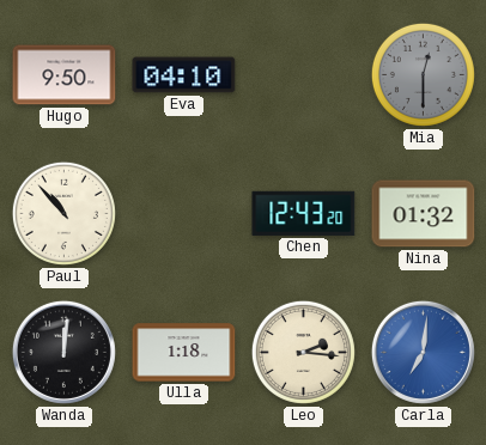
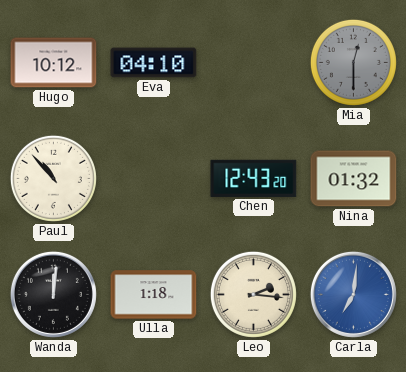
Hugo: 9:50 -> 10:12 (54, 63)
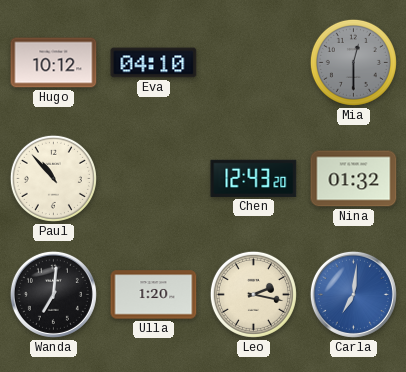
Wanda: 12:01 -> 7:01 (53, 294)
Ulla: 1:18 -> 1:20 (154, 295)
Leo: 2:16 -> 2:17 (253, 294)
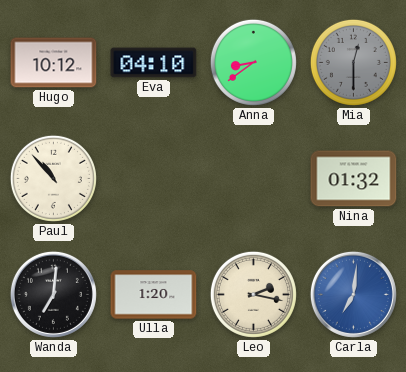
Anna: none -> 8:39 (253, 62)
Chen: 12:43 -> none (254, 178)
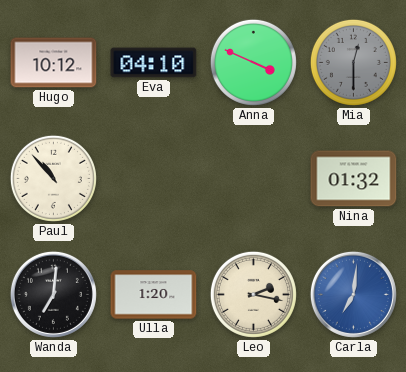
Anna: 8:39 -> 3:49 (253, 62)
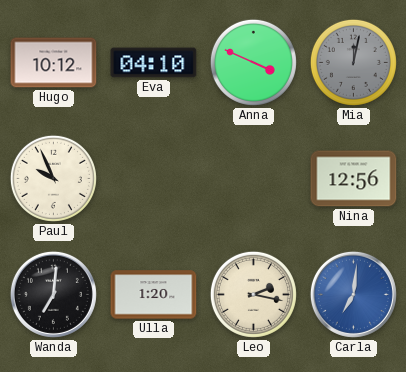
Mia: 12:30 -> 12:02 (353, 62)
Paul: 10:53 -> 9:56 (53, 178)
Nina: 01:32 -> 12:56 (354, 179)
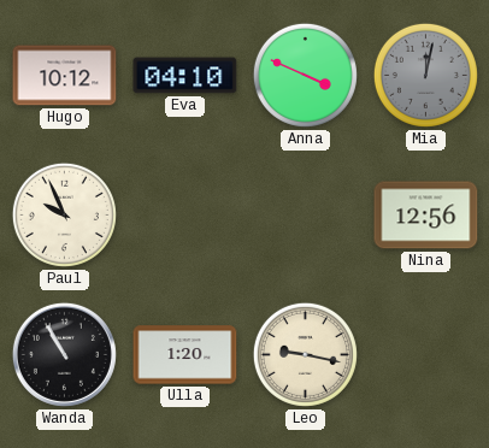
Wanda: 7:01 -> 10:55 (64, 354)
Leo: 2:17 -> 9:17 (305, 354)
Carla: 7:01 -> none (353, 294)
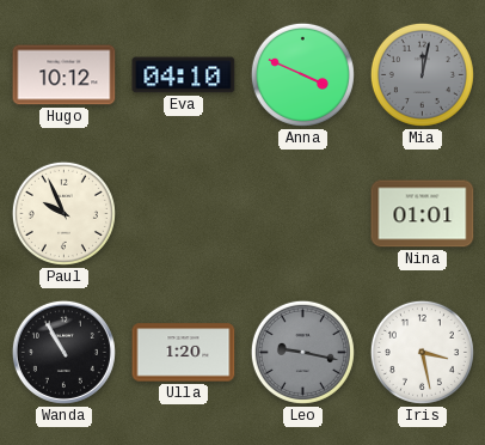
Nina: 12:56 -> 01:01 (423, 214)
Leo dial: cream -> grey (302, 352)
Iris: none -> 3:28 (422, 352)
